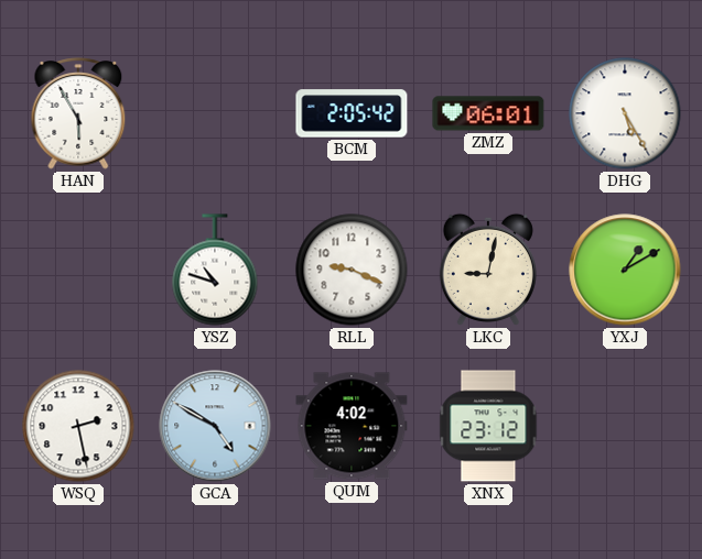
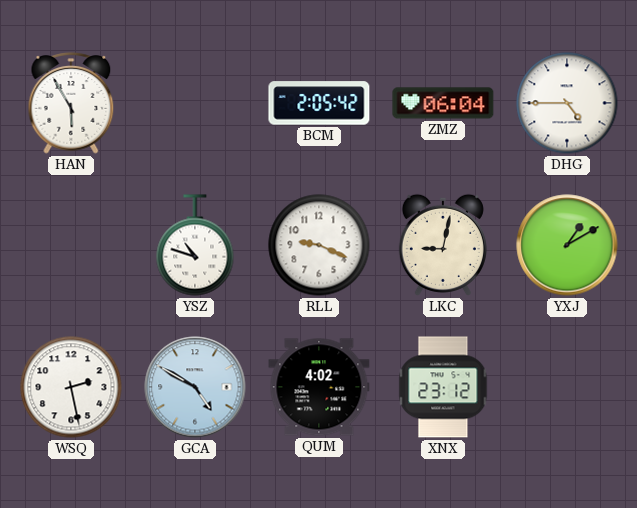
ZMZ: 06:01 -> 06:04 (443, 103)
DHG: 5:25 -> 4:45 (567, 103)
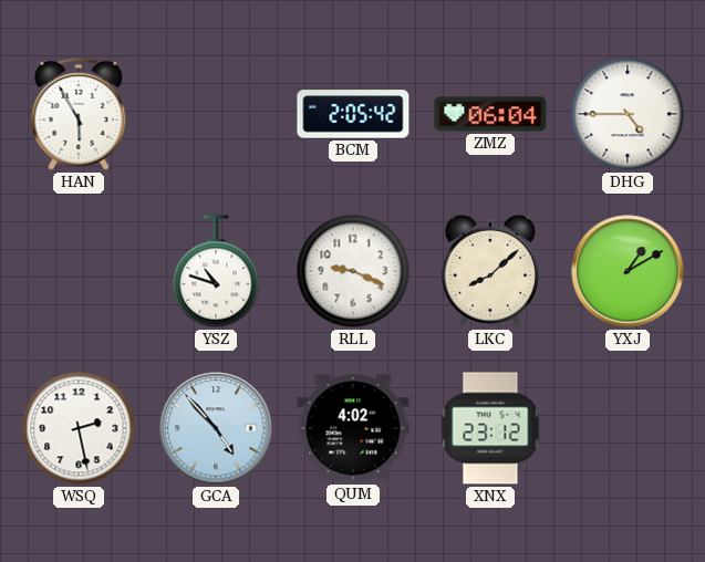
LKC: 9:02 -> 8:08 (490, 271)
GCA: 4:50 -> 4:53 (216, 428)
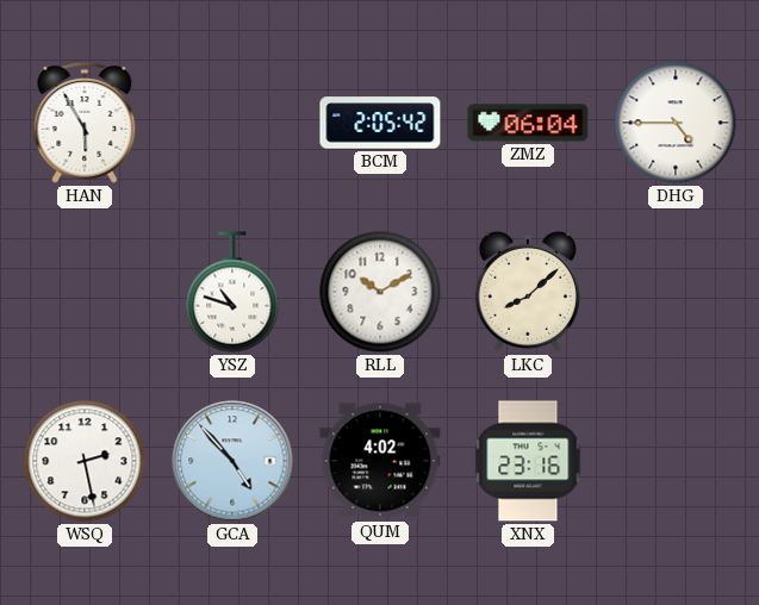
RLL: 9:19 -> 10:10 (380, 292)
YXJ: 1:10 -> none (628, 271)
XNX: 23:12 -> 23:16 (528, 461)
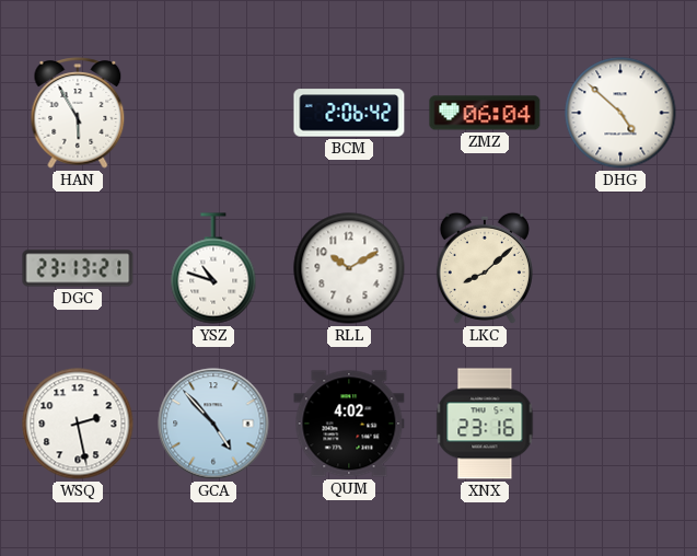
BCM: 2:05 -> 2:06 (349, 113)
DHG: 4:45 -> 4:52 (620, 113)
DGC: none -> 23:13 (78, 268)
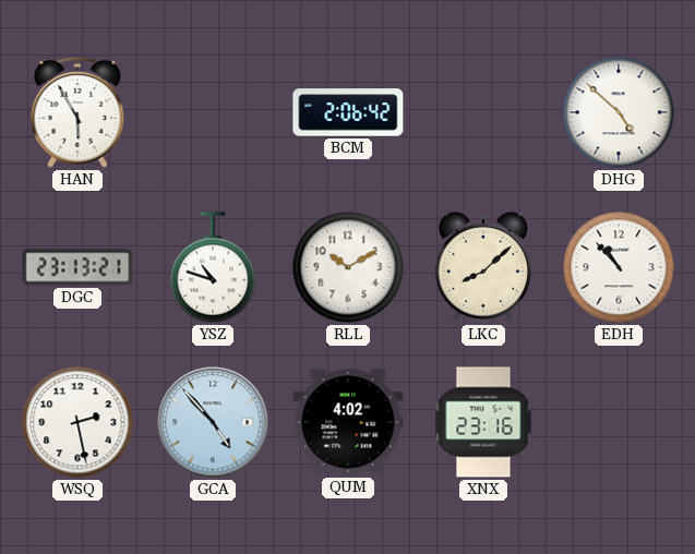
ZMZ: 06:04 -> none (485, 113)
EDH: none -> 10:53 (619, 267)
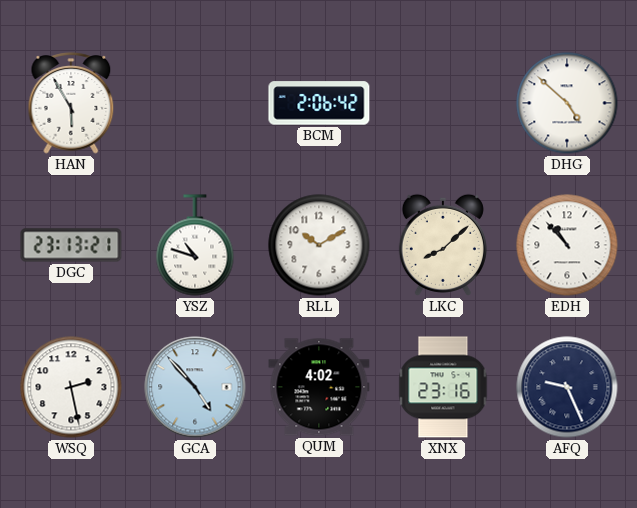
AFQ: none -> 9:26 (567, 387)
